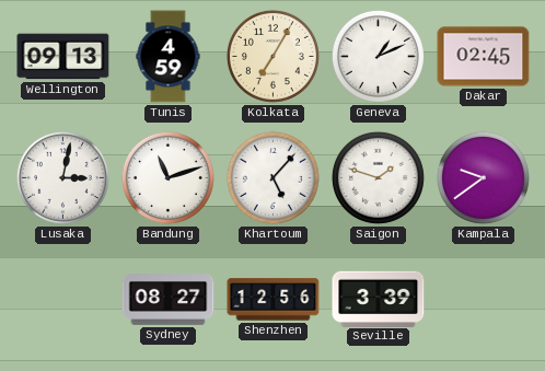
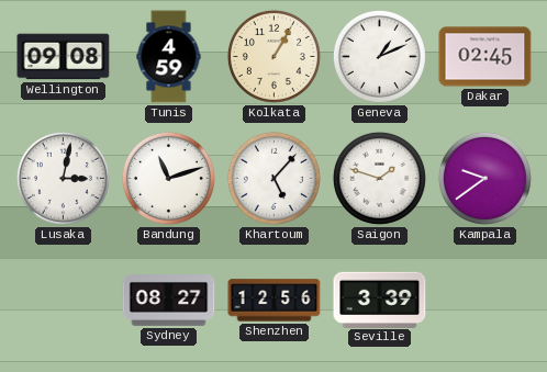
Wellington: 09:13 -> 09:08 (64, 57)
Kolkata: 7:05 -> 1:05 (273, 56)
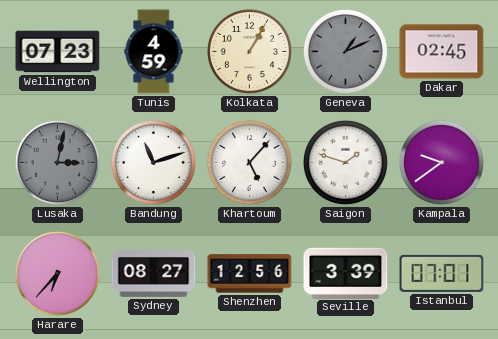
Wellington: 09:08 -> 07:23 (58, 52)
Geneva dial: white -> grey (345, 51)
Lusaka dial: white -> grey (57, 162)
Harare: none -> 6:37 (57, 273)
Istanbul: none -> 07:01 (442, 273)
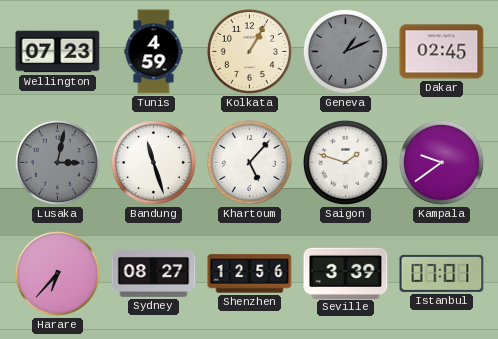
Bandung: 11:12 -> 11:27 (153, 162)
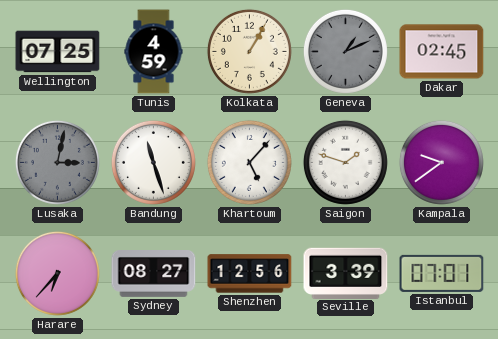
Wellington: 07:23 -> 07:25 (58, 52)
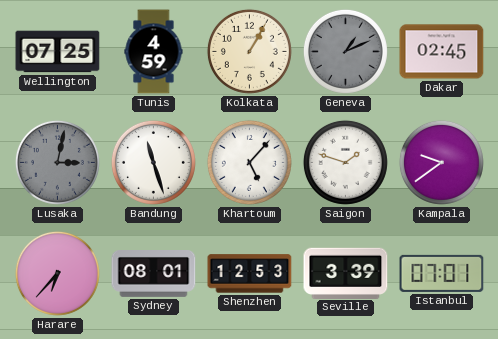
Sydney: 08:27 -> 08:01 (154, 274)
Shenzhen: 12:56 -> 12:53 (250, 274)
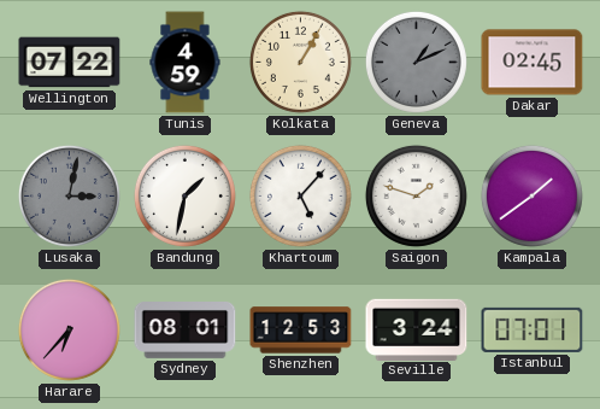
Wellington: 07:25 -> 07:22 (70, 63)
Bandung: 11:27 -> 1:32 (184, 195)
Kampala: 9:39 -> 1:39 (531, 195)
Seville: 3:39 -> 3:24 (417, 329)
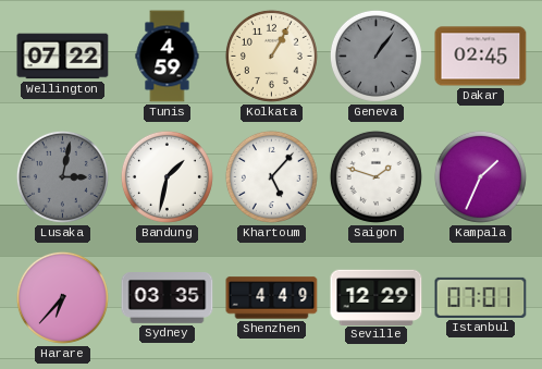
Geneva: 1:11 -> 1:06 (375, 56)
Kampala: 1:39 -> 1:34 (480, 176)
Sydney: 08:01 -> 03:35 (168, 298)
Shenzhen: 12:53 -> 4:49 (272, 298)
Seville: 3:24 -> 12:29 (377, 297)
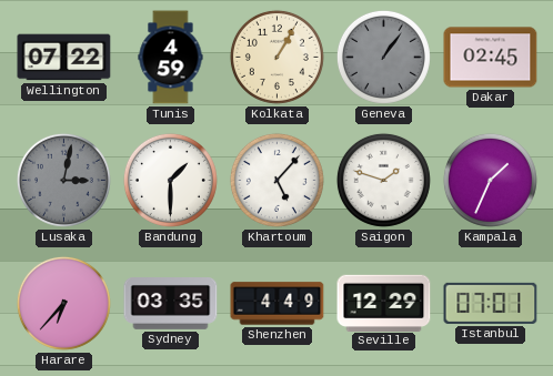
Bandung: 1:32 -> 1:30 (170, 180)
